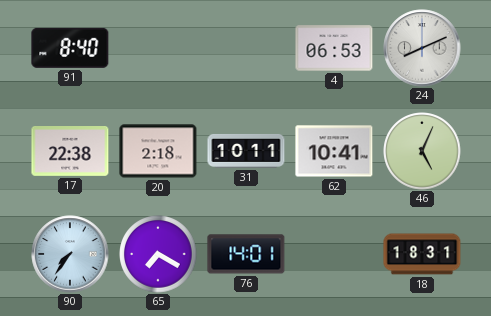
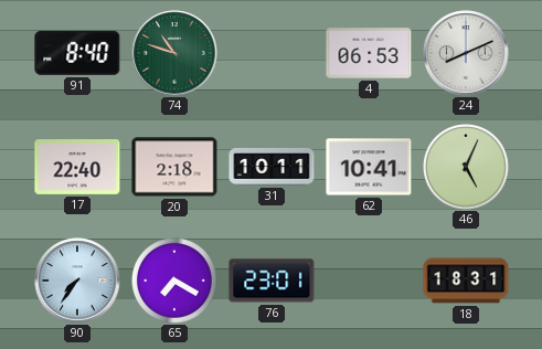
74: none -> 10:48 (174, 53)
17: 22:38 -> 22:40 (77, 168)
76: 14:01 -> 23:01 (272, 281)
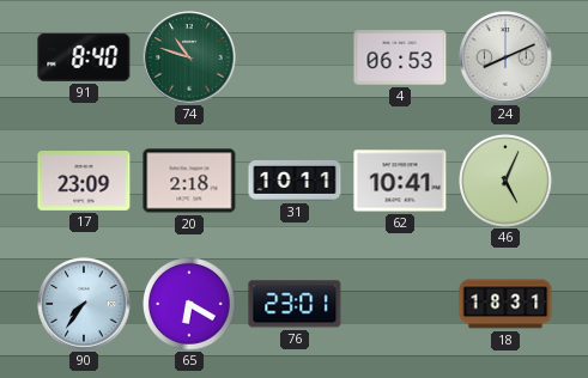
17: 22:40 -> 23:09 (84, 182)
65: 7:20 -> 6:20 (189, 304)
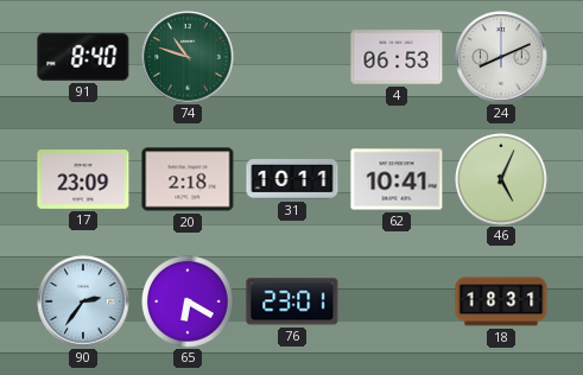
90: 7:36 -> 2:36 (83, 301)
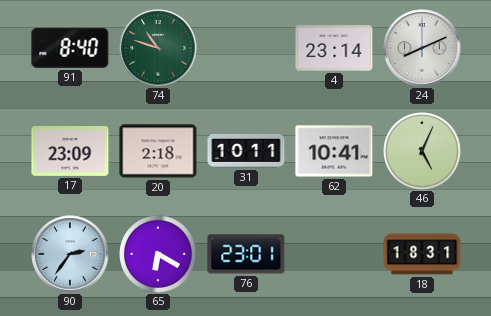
4: 06:53 -> 23:14 (334, 48)
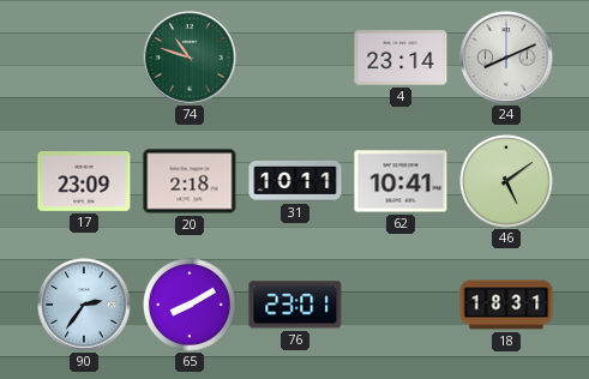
91: 8:40 -> none (70, 48)
46: 5:04 -> 5:09 (506, 181)
65: 6:20 -> 8:10 (190, 305)
